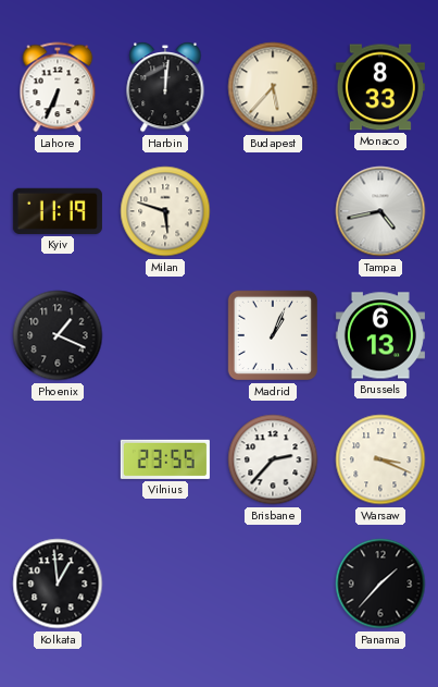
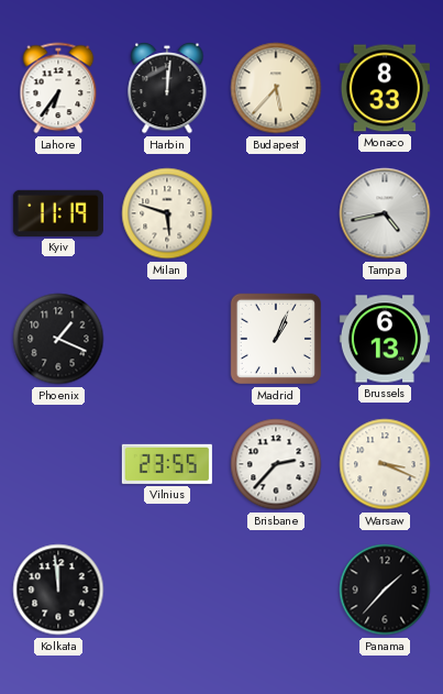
Lahore: 6:34 -> 6:36 (58, 88)
Kolkata: 12:59 -> 11:59 (58, 590)
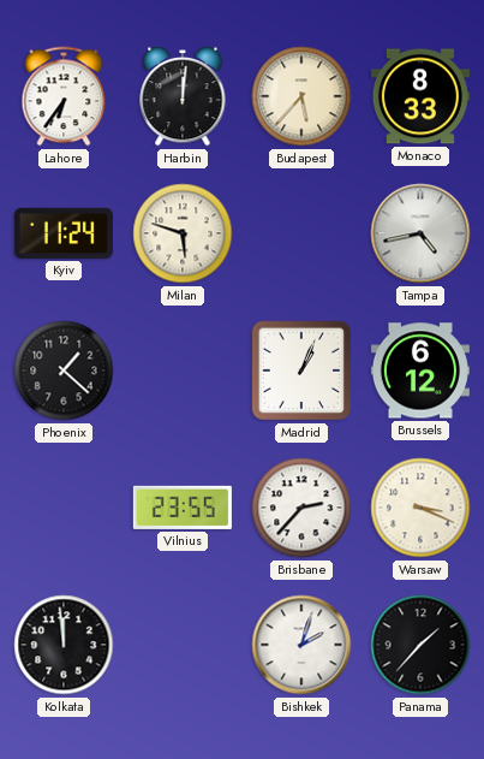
Kyiv: 11:19 -> 11:24 (64, 233)
Phoenix: 1:19 -> 1:22 (64, 370)
Brussels: 6:13 -> 6:12 (420, 370)
Bishkek: none -> 2:03 (301, 645)
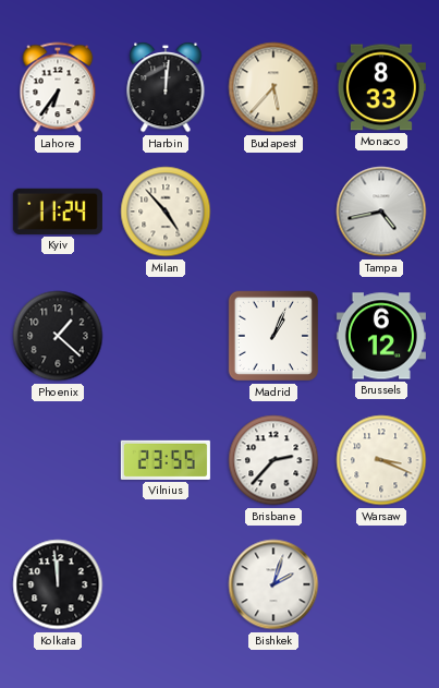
Milan: 5:48 -> 4:53 (166, 212)
Panama: 1:37 -> none (420, 645)
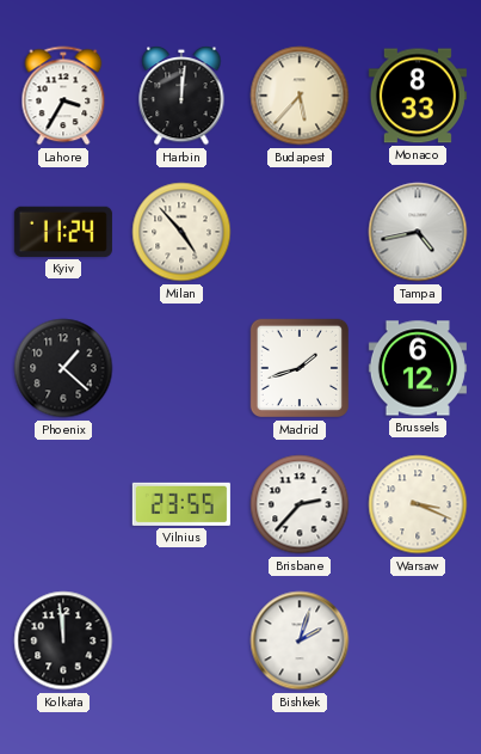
Lahore: 6:36 -> 3:35 (63, 96)
Madrid: 1:04 -> 1:42 (300, 368)
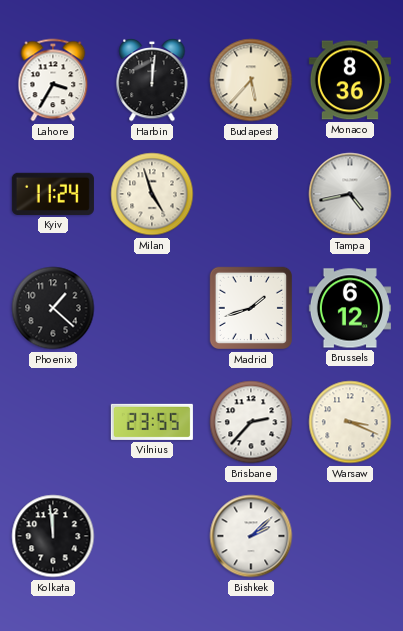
Monaco: 8:33 -> 8:36 (350, 80)
Milan: 4:53 -> 4:57 (152, 194)
Bishkek: 2:03 -> 2:08 (251, 536)
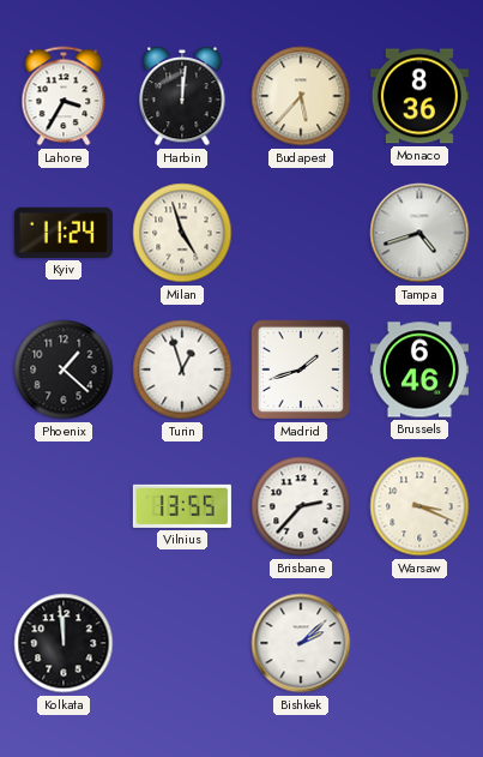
Tampa: 4:43 -> 4:42 (419, 233)
Turin: none -> 12:57 (182, 370)
Brussels: 6:12 -> 6:46 (419, 370)
Vilnius: 23:55 -> 13:55 (182, 506)
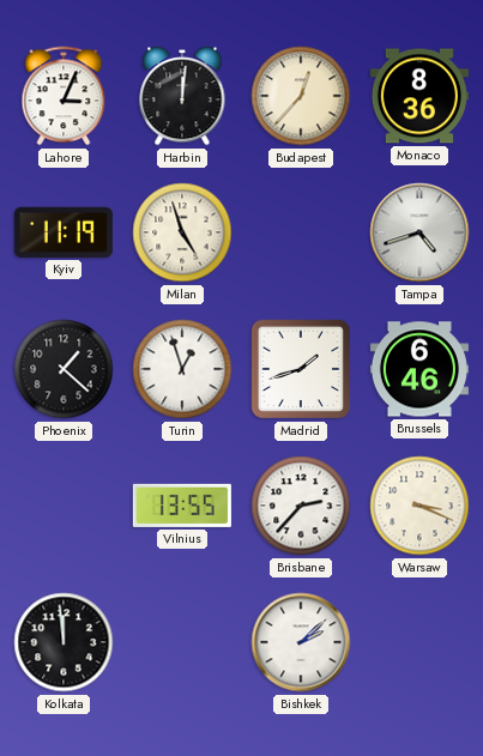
Lahore: 3:35 -> 3:04 (64, 96)
Budapest: 5:37 -> 12:37 (301, 96)
Kyiv: 11:24 -> 11:19 (64, 232)
